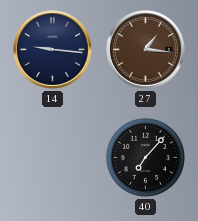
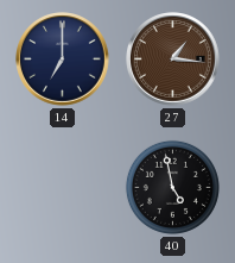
14: 9:16 -> 7:00 (63, 60)
40: 7:07 -> 4:58 (172, 187)
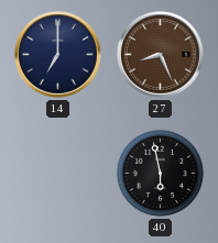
27: 1:16 -> 8:26 (161, 55)
40: 4:58 -> 5:58 (160, 173)
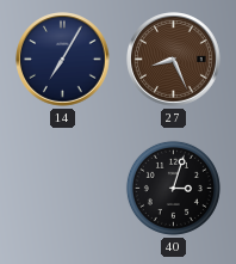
14: 7:00 -> 7:05 (63, 60)
40: 5:58 -> 3:03 (173, 188)
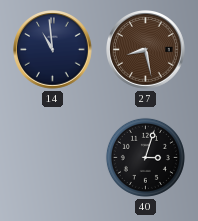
14: 7:05 -> 10:59 (53, 50)
27: 8:26 -> 8:28 (146, 50)
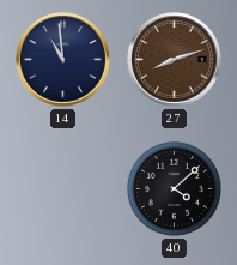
27: 8:28 -> 8:12 (175, 60)
40: 3:03 -> 4:08 (174, 188)
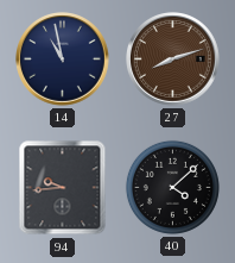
14: 10:59 -> 10:58 (63, 60)
94: none -> 9:44 (63, 188)
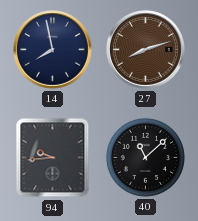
14: 10:58 -> 7:58 (53, 50)
40: 4:08 -> 11:08 (145, 157)
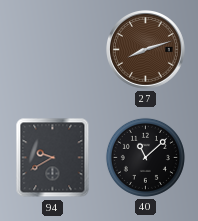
14: 7:58 -> none (53, 50)
94: 9:44 -> 9:40 (53, 158)
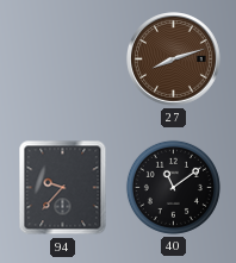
94: 9:40 -> 9:37 (63, 188)
40: 11:08 -> 11:09 (173, 187)
